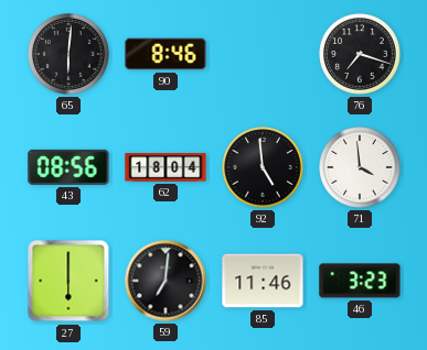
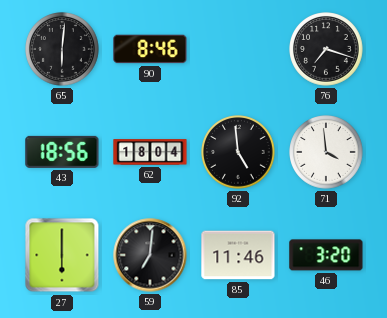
43: 08:56 -> 18:56 (62, 152)
46: 3:23 -> 3:20 (326, 255)
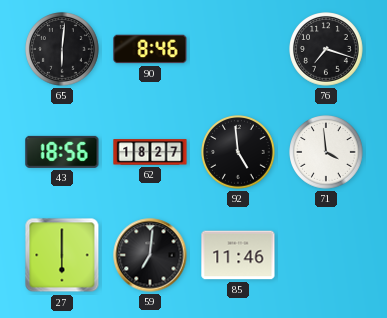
62: 18:04 -> 18:27 (150, 152)
46: 3:20 -> none (326, 255)
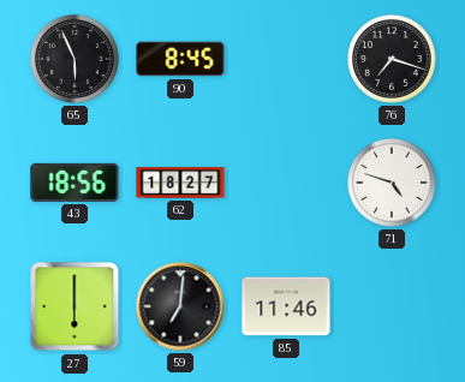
65: 6:01 -> 5:56 (74, 59)
90: 8:46 -> 8:45 (180, 59)
92: 4:59 -> none (238, 152)
71: 3:59 -> 4:48 (392, 183)
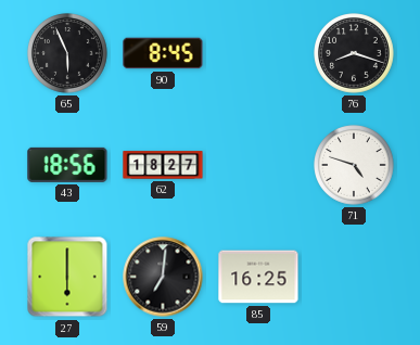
76: 7:18 -> 8:18 (354, 53)
85: 11:46 -> 16:25 (258, 277)
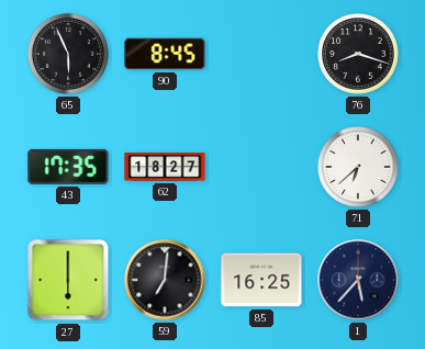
43: 18:56 -> 17:35 (68, 167)
71: 4:48 -> 6:38 (358, 167)
1: none -> 5:37 (358, 280)
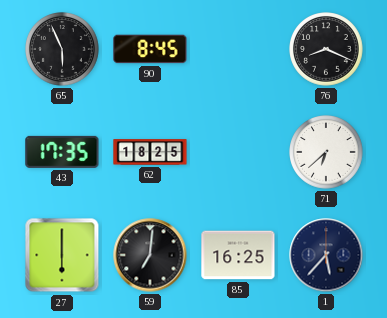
76: 8:18 -> 8:19 (326, 49)
62: 18:27 -> 18:25 (150, 152)
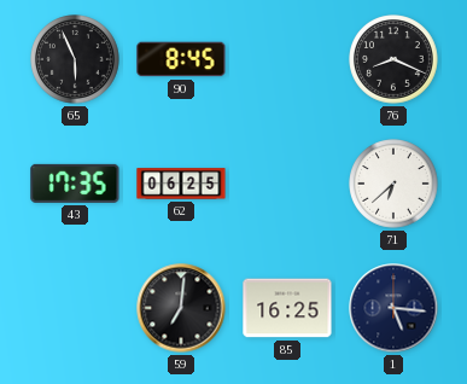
62: 18:25 -> 06:25 (181, 184)
27: 6:00 -> none (62, 255)
1: 5:37 -> 5:16 (393, 308)
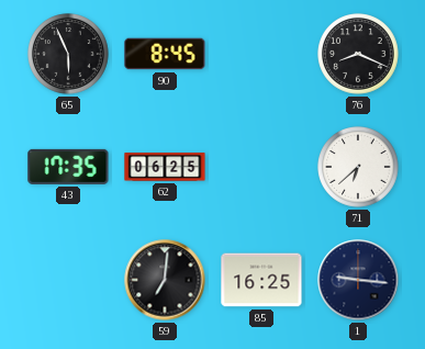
1: 5:16 -> 9:16 (358, 280)
